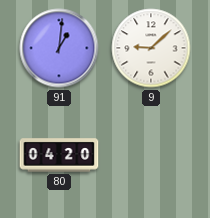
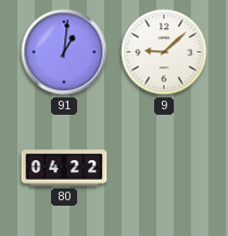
80: 04:20 -> 04:22 (64, 168)
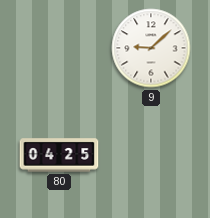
91: 1:01 -> none (64, 52)
80: 04:22 -> 04:25 (59, 155)
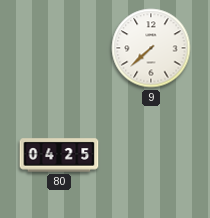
9: 9:08 -> 7:38 (151, 48)
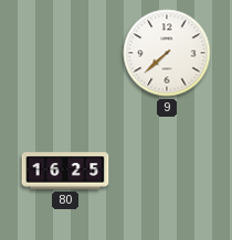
80: 04:25 -> 16:25 (65, 171)
